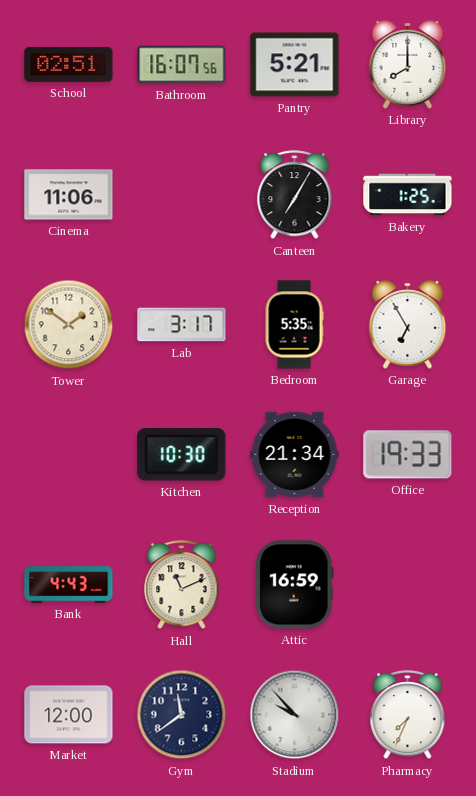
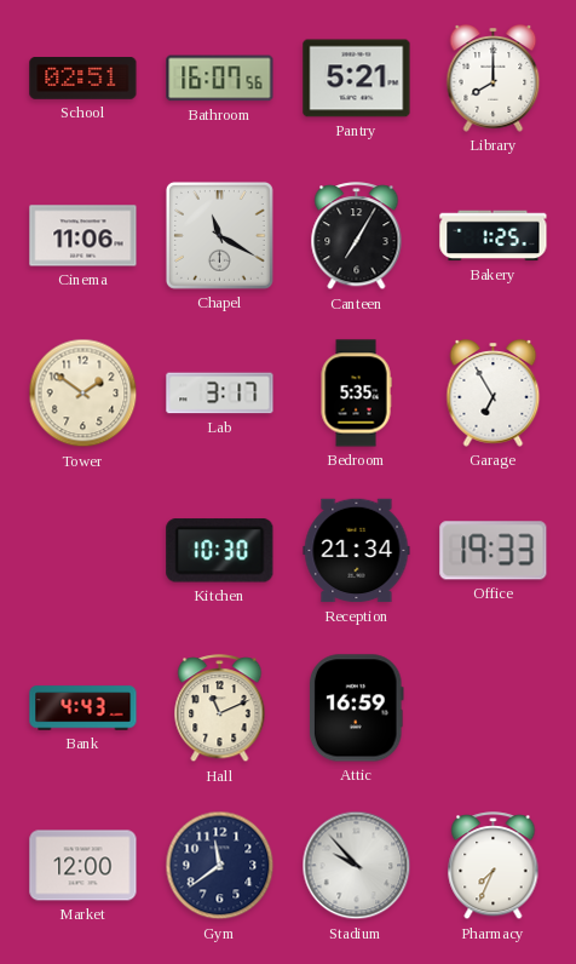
Chapel: none -> 11:20 (219, 235)
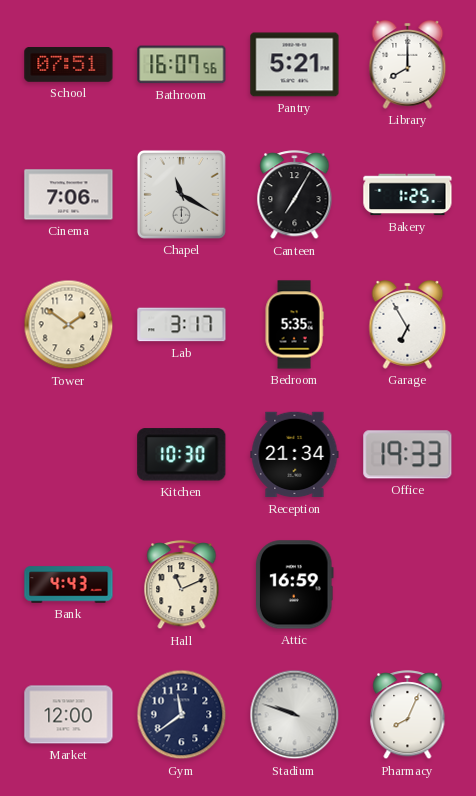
School: 02:51 -> 07:51 (69, 65)
Cinema: 11:06 -> 7:06 (69, 195)
Stadium: 9:53 -> 9:48 (295, 715)
Pharmacy: 7:34 -> 8:04 (408, 715)
